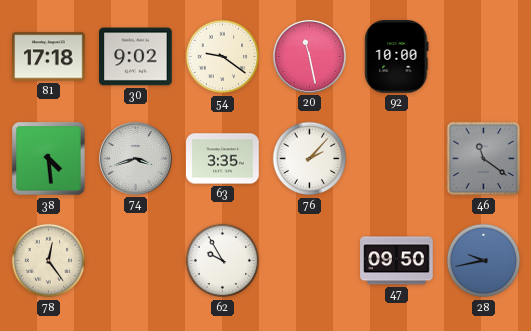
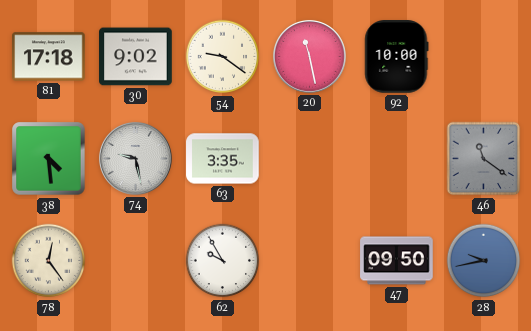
74: 3:42 -> 9:28 (135, 158)
76: 2:07 -> none (310, 159)
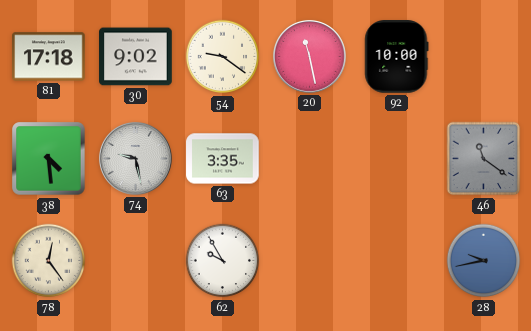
47: 09:50 -> none (397, 261)
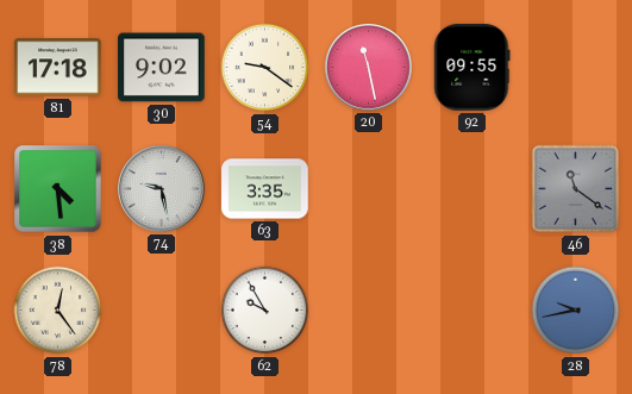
92: 10:00 -> 09:55 (473, 68)
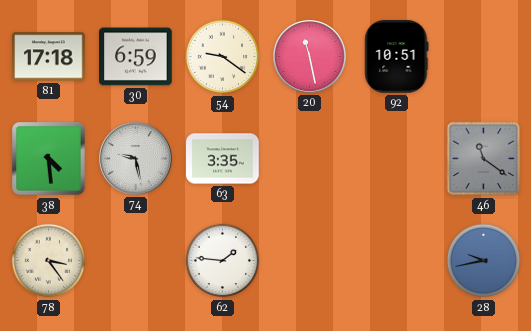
30: 9:02 -> 6:59 (136, 57)
92: 09:55 -> 10:51 (397, 57)
78: 12:24 -> 3:24 (49, 261)
62: 9:55 -> 1:46 (223, 261)
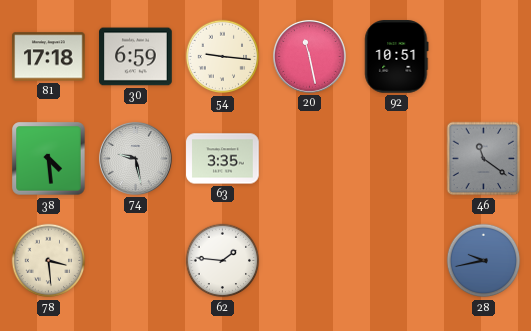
54: 9:21 -> 9:16 (223, 57)
78: 3:24 -> 3:29 (49, 261)
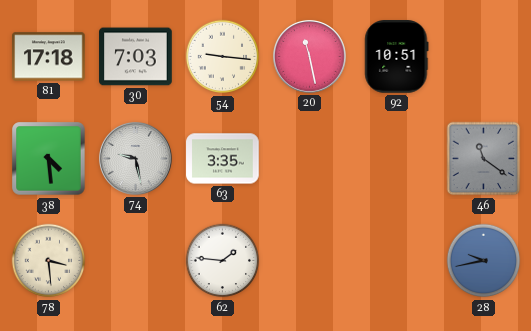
30: 6:59 -> 7:03 (136, 57)
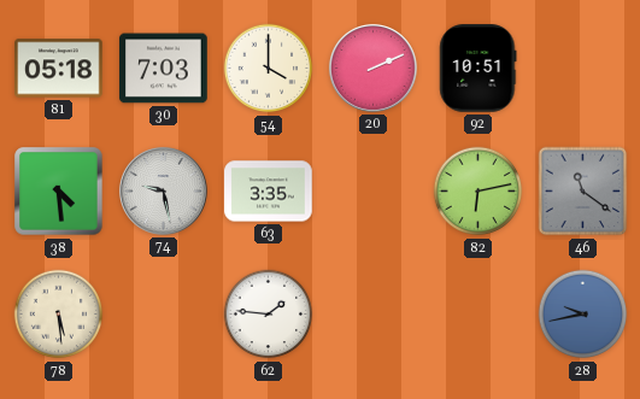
81: 17:18 -> 05:18 (59, 69)
54: 9:16 -> 4:00 (269, 69)
20: 11:28 -> 2:11 (372, 68)
82: none -> 6:13 (478, 192)
78: 3:29 -> 5:29 (59, 315)
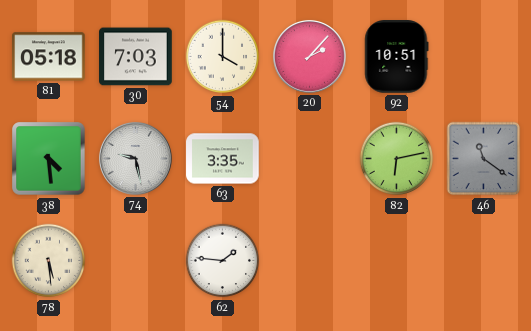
20: 2:11 -> 2:07 (309, 56)
28: 9:43 -> none (583, 315)
